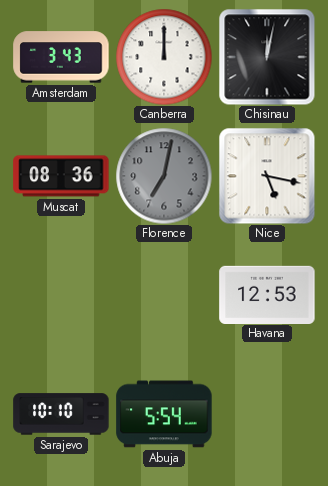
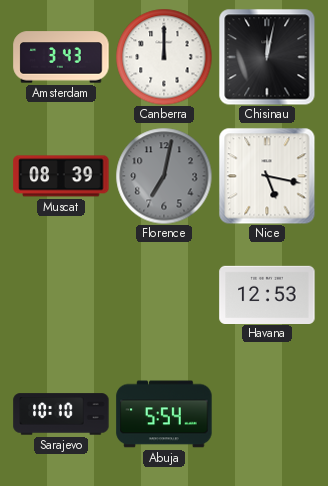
Muscat: 08:36 -> 08:39 (61, 176)
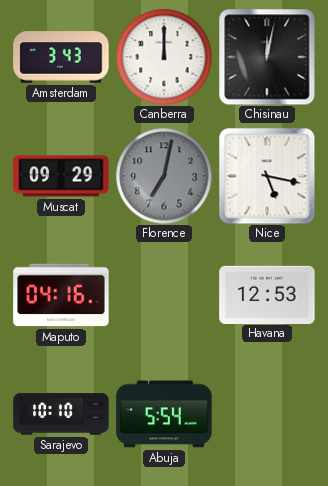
Muscat: 08:39 -> 09:29 (61, 176)
Maputo: none -> 04:16 (61, 295)
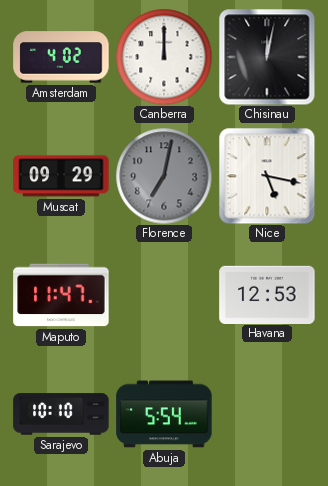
Amsterdam: 3:43 -> 4:02 (61, 57)
Maputo: 04:16 -> 11:47 (61, 295)
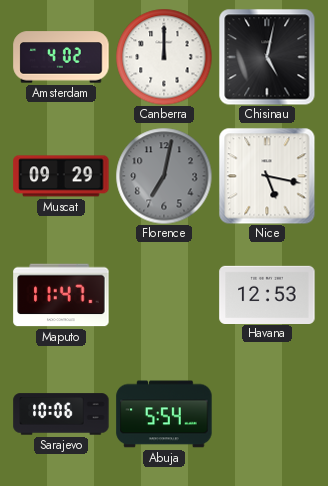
Chisinau: 12:02 -> 5:02 (267, 57)
Sarajevo: 10:10 -> 10:06 (61, 414)
